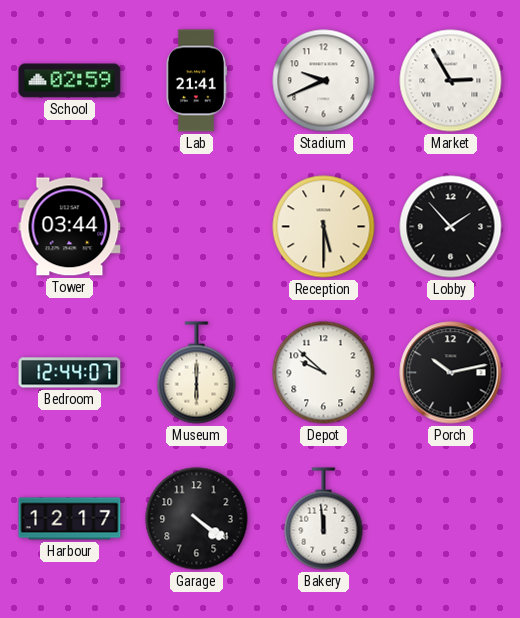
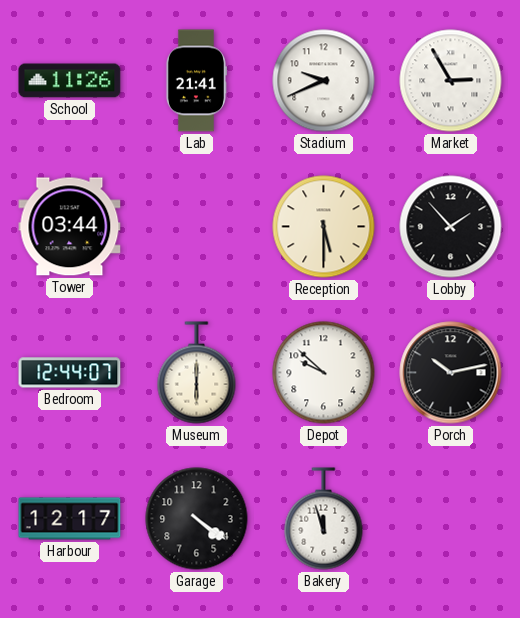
School: 02:59 -> 11:26 (70, 81)
Bakery: 11:59 -> 11:57 (324, 519)
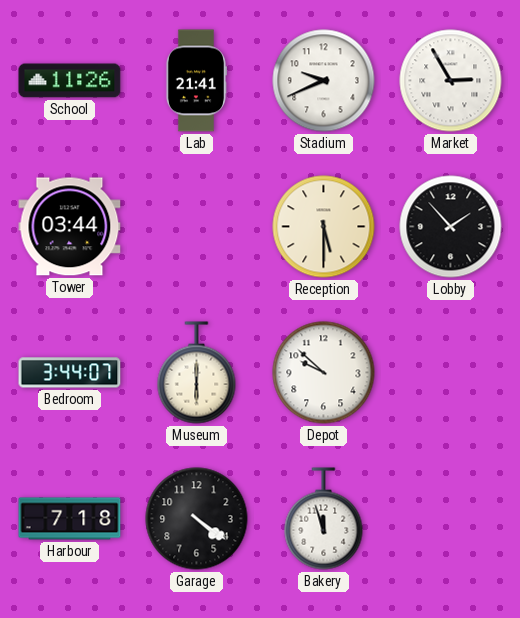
Bedroom: 12:44 -> 3:44 (70, 373)
Porch: 10:13 -> none (451, 373)
Harbour: 12:17 -> 7:18 (70, 519)
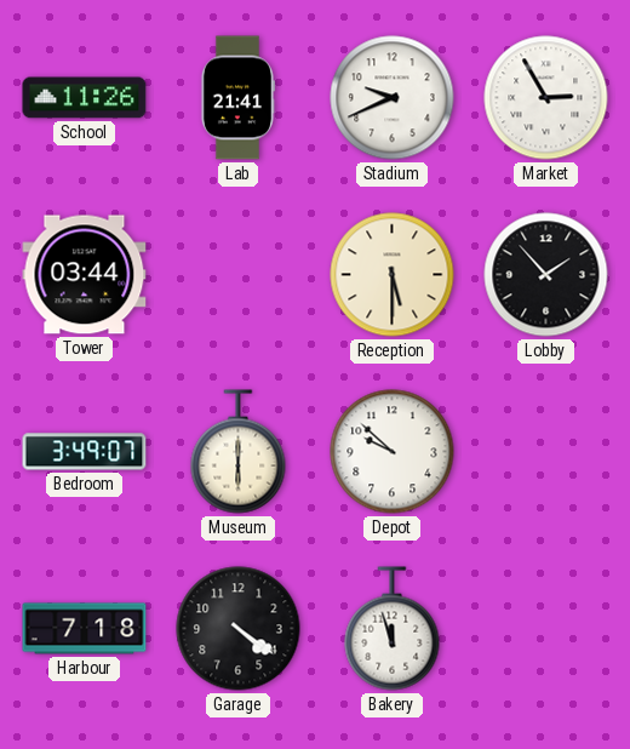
Bedroom: 3:44 -> 3:49 (85, 452)
